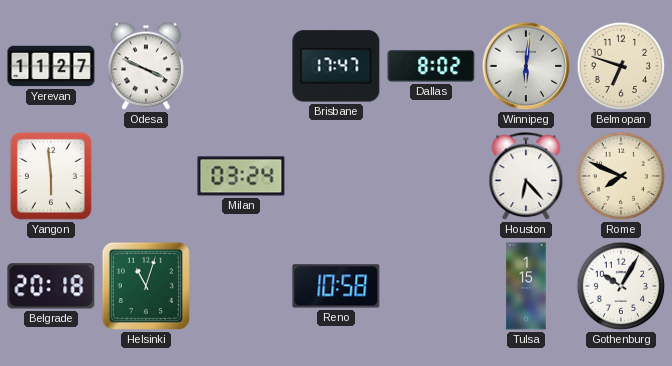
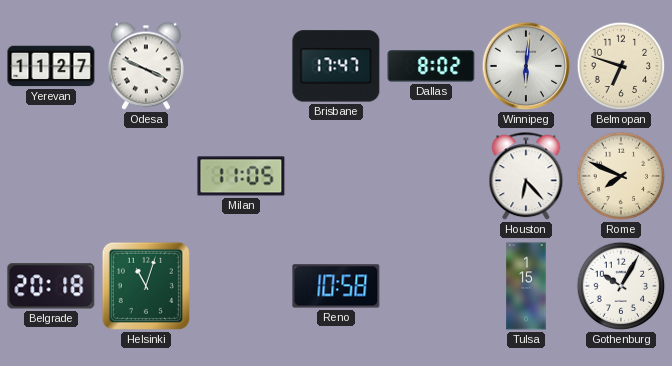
Yangon: 5:59 -> none (51, 176)
Milan: 03:24 -> 11:05 (241, 176)
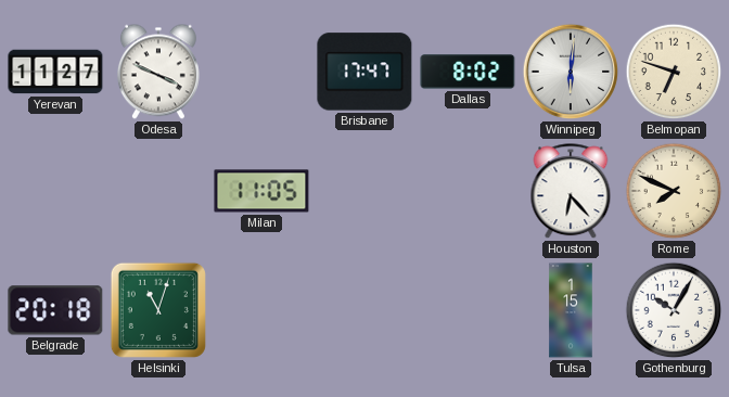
Reno: 10:58 -> none (336, 286)
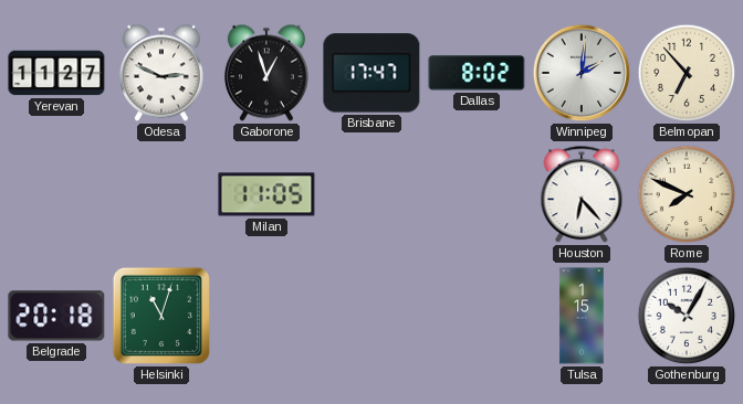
Odesa: 3:49 -> 2:49 (161, 73)
Gaborone: none -> 12:57 (266, 73)
Winnipeg: 6:01 -> 2:01 (582, 73)
Belmopan: 6:48 -> 6:53 (687, 73)
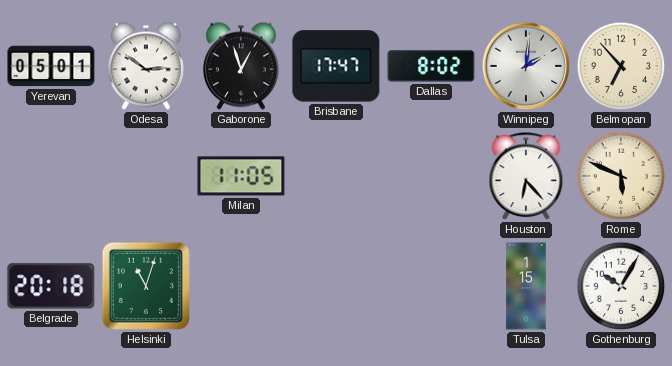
Yerevan: 11:27 -> 05:01 (51, 66)
Odesa: 2:49 -> 2:51 (146, 66)
Rome: 7:49 -> 5:49 (621, 176)
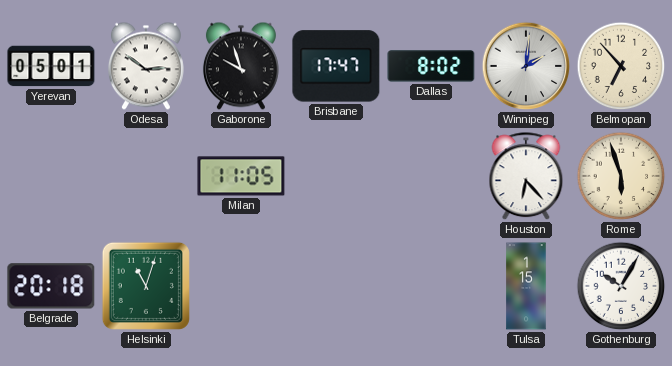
Gaborone: 12:57 -> 9:57 (241, 66)
Rome: 5:49 -> 5:57 (621, 176)
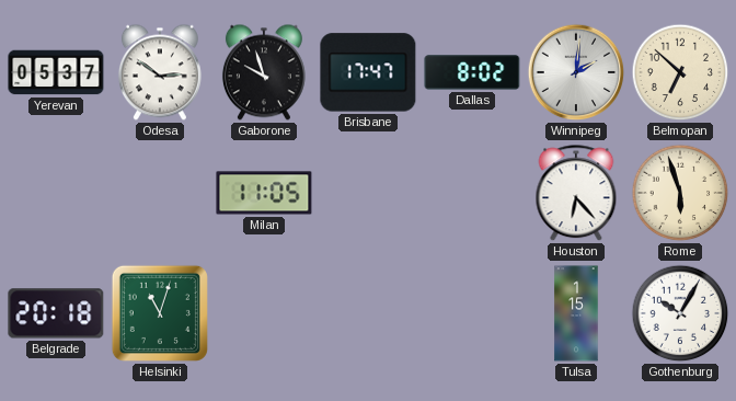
Yerevan: 05:01 -> 05:37 (56, 72)
Belmopan: 6:53 -> 6:52 (680, 72)
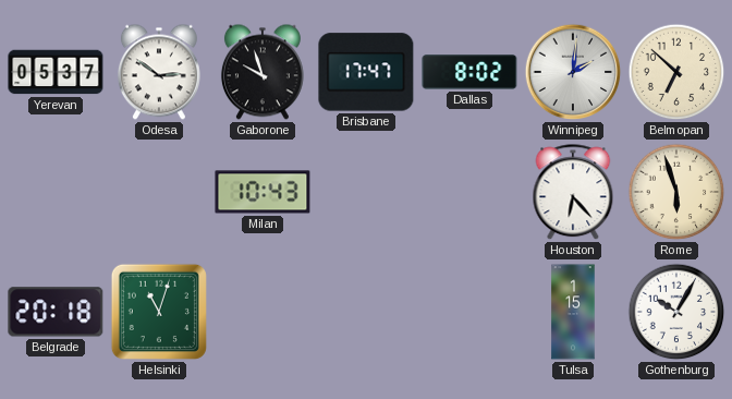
Milan: 11:05 -> 10:43 (263, 192)
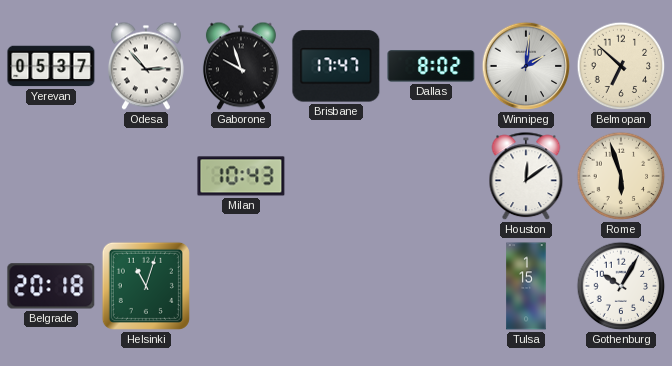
Odesa: 2:51 -> 2:53 (146, 66)
Houston: 6:23 -> 12:09 (526, 177)
